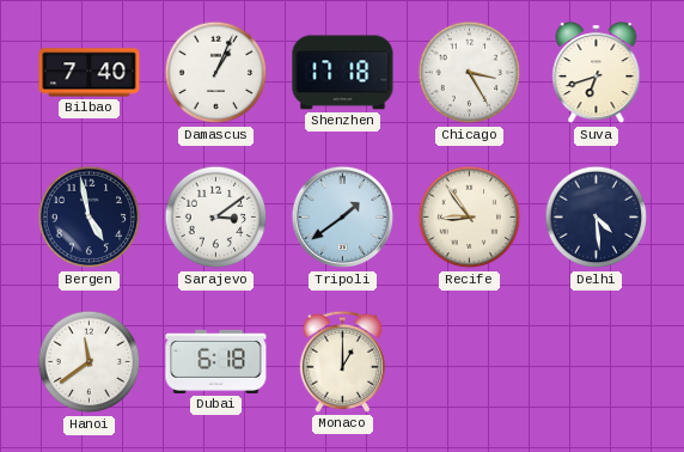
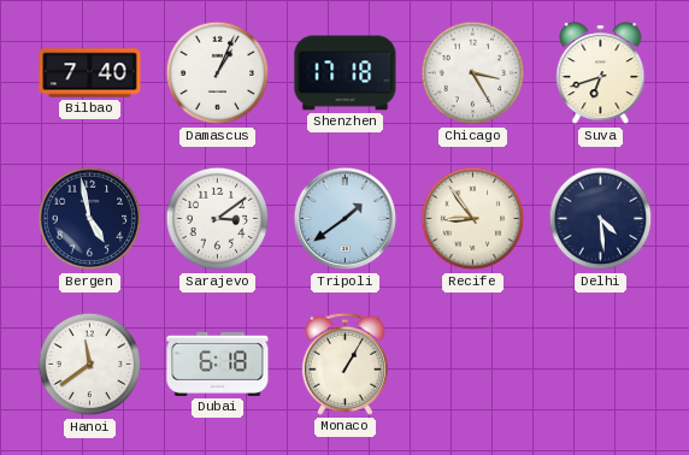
Monaco: 1:00 -> 1:05 (344, 364)
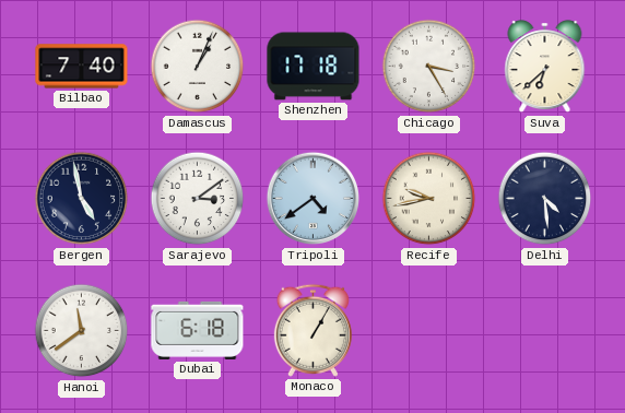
Suva: 6:42 -> 6:38 (545, 68)
Tripoli: 1:39 -> 4:39 (314, 199)
Recife: 8:54 -> 9:43 (429, 199)
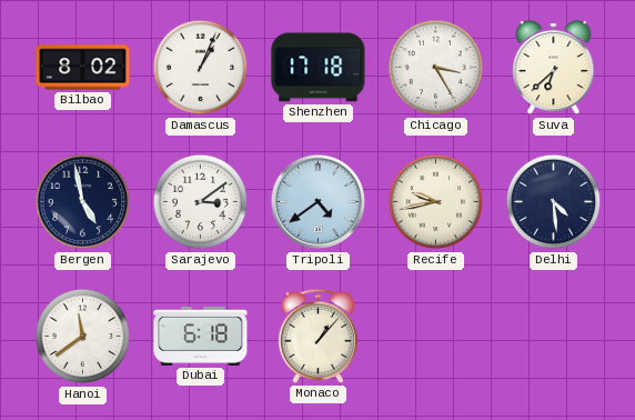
Bilbao: 7:40 -> 8:02 (83, 68)
Monaco: 1:05 -> 1:07 (317, 336)
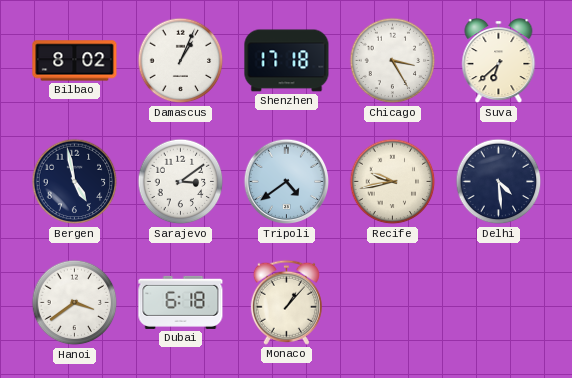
Hanoi: 11:39 -> 3:39 (75, 303)
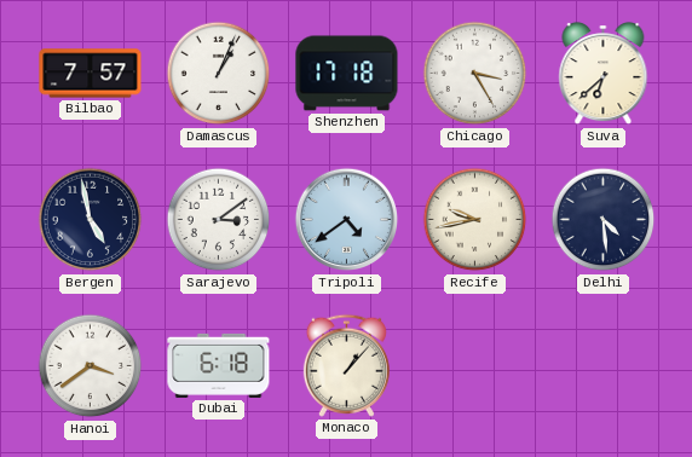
Bilbao: 8:02 -> 7:57 (91, 74)
